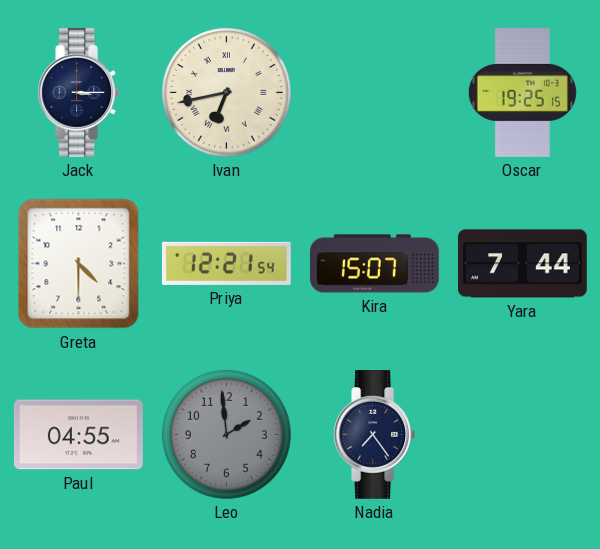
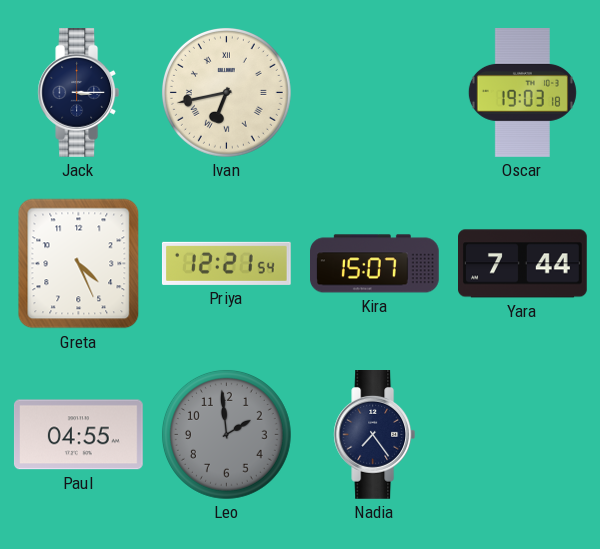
Oscar: 19:25 -> 19:03 (522, 93)
Greta: 4:30 -> 4:26 (79, 264)
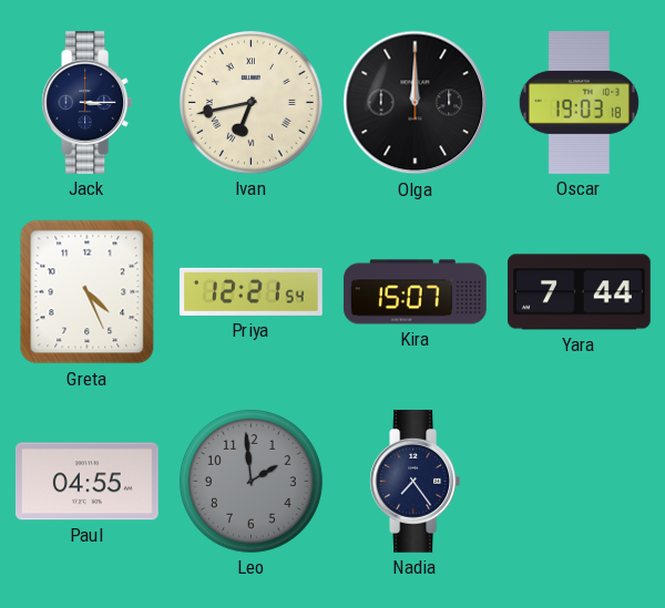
Olga: none -> 12:00 (416, 103)
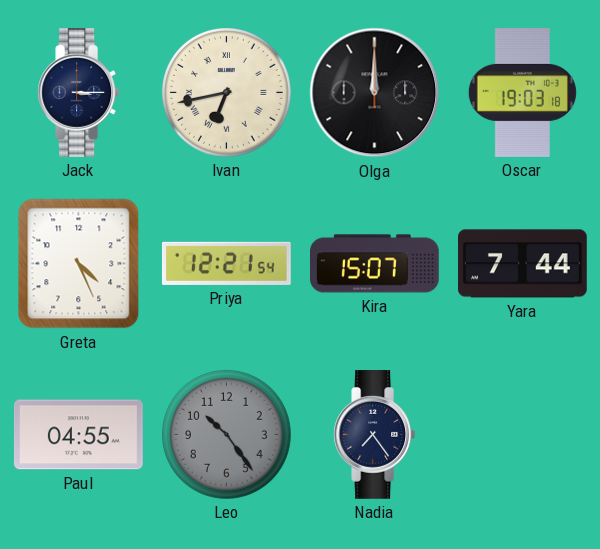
Leo: 1:59 -> 10:24 (226, 434)
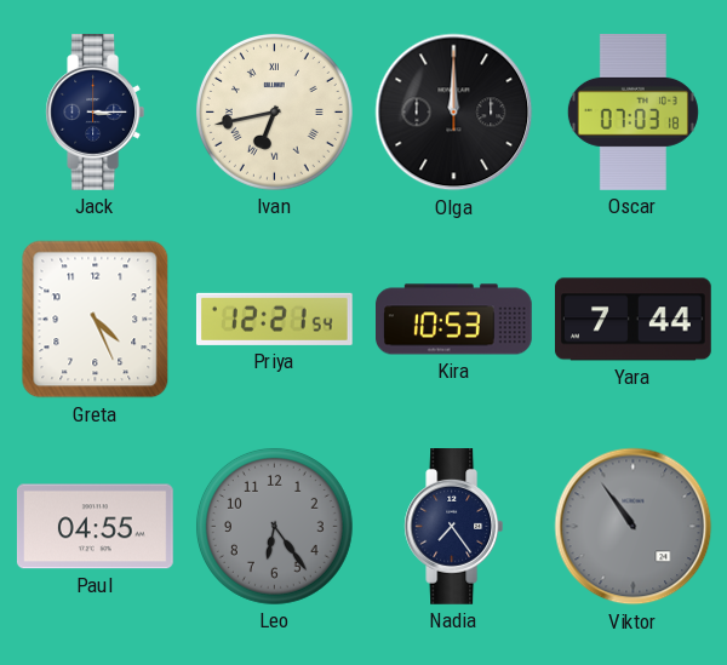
Oscar: 19:03 -> 07:03 (632, 113)
Kira: 15:07 -> 10:53 (454, 320)
Leo: 10:24 -> 6:24 (274, 526)
Viktor: none -> 10:54 (634, 527)
